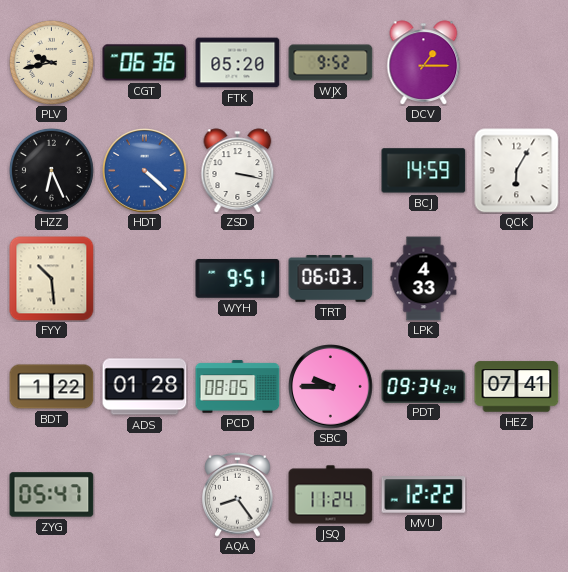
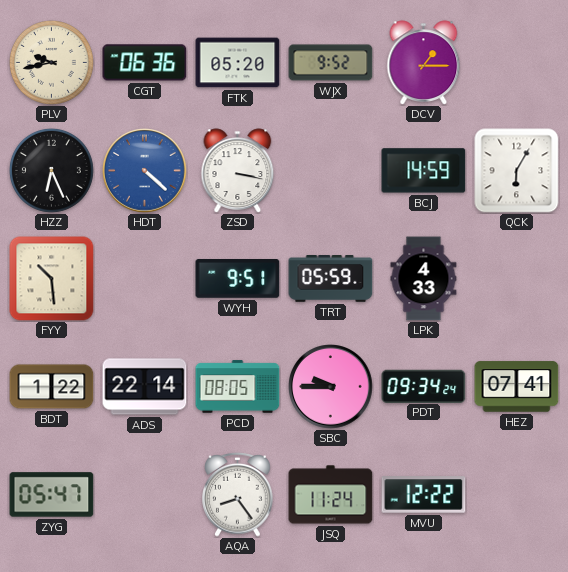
TRT: 06:03 -> 05:59 (331, 279)
ADS: 01:28 -> 22:14 (145, 387)
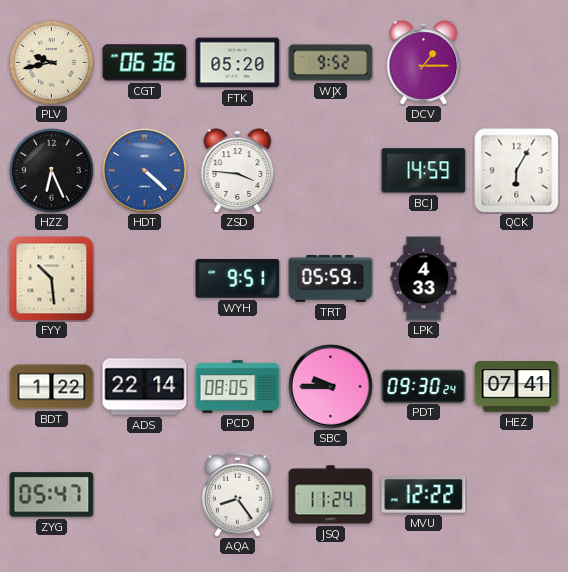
ZSD: 3:17 -> 3:46 (238, 171)
PDT: 09:34 -> 09:30 (424, 386)
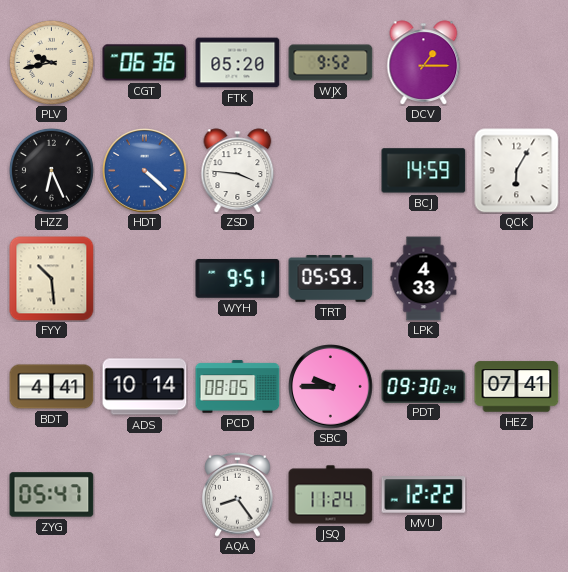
BDT: 1:22 -> 4:41 (52, 387)
ADS: 22:14 -> 10:14 (145, 387)
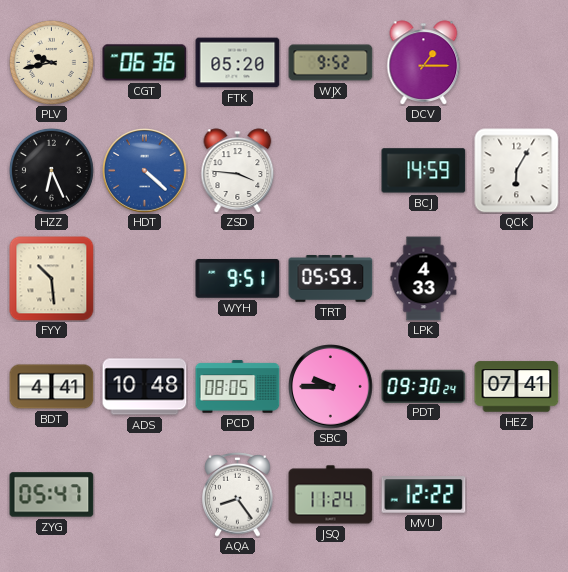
ADS: 10:14 -> 10:48 (145, 387)
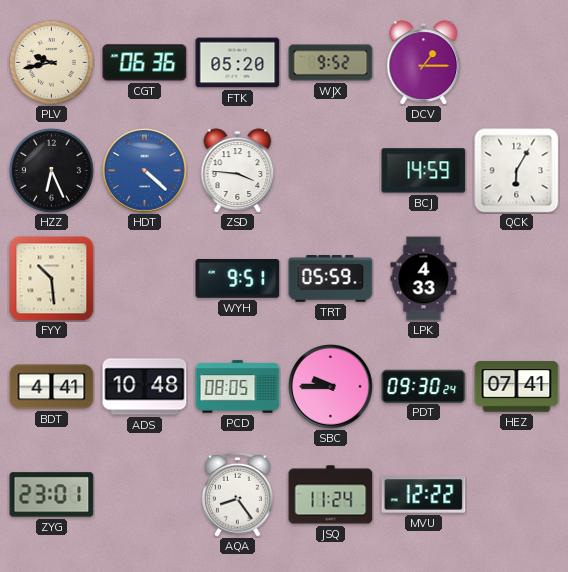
ZYG: 05:47 -> 23:01 (52, 495)
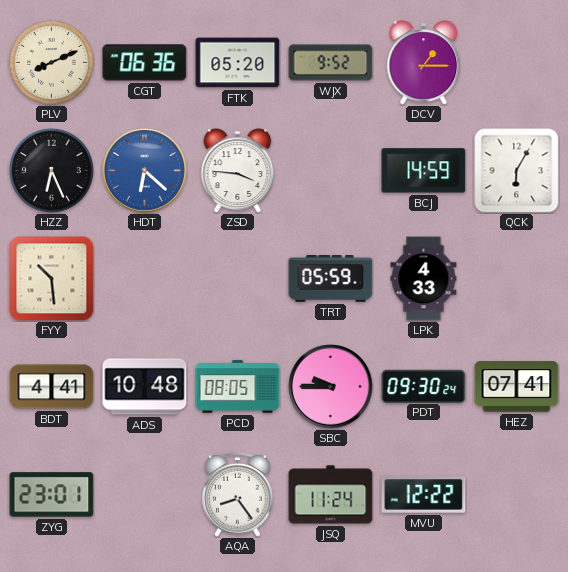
PLV: 9:43 -> 8:11 (51, 62)
HDT: 4:22 -> 6:22 (145, 171)
WYH: 9:51 -> none (238, 279)
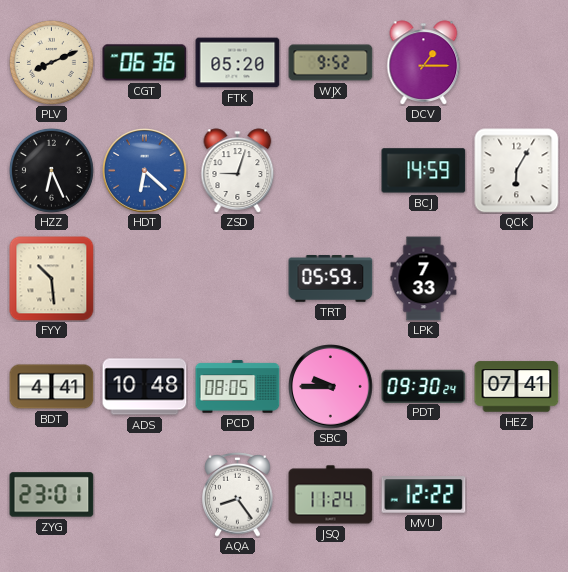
ZSD: 3:46 -> 9:03 (238, 171)
LPK: 4:33 -> 7:33 (424, 279)
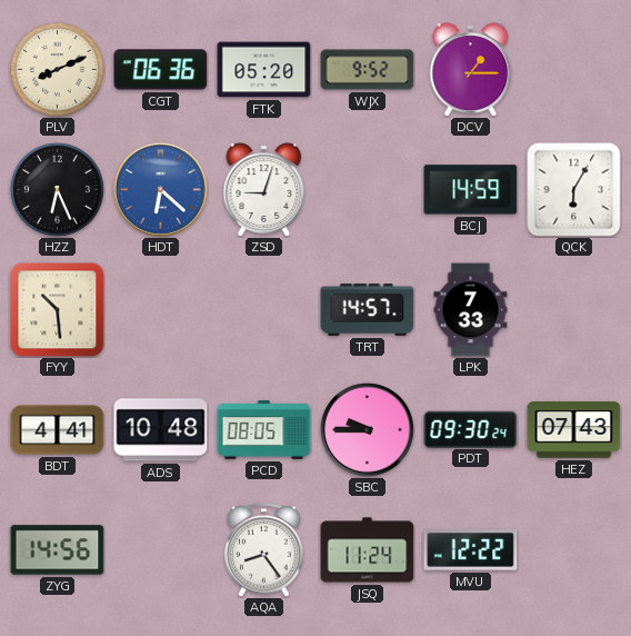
TRT: 05:59 -> 14:57 (368, 310)
HEZ: 07:41 -> 07:43 (574, 430)
ZYG: 23:01 -> 14:56 (58, 550)
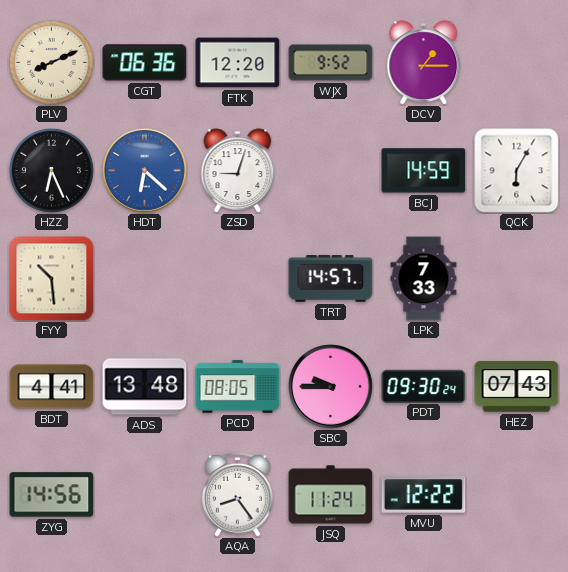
FTK: 05:20 -> 12:20 (238, 63)
ADS: 10:48 -> 13:48 (145, 387)
